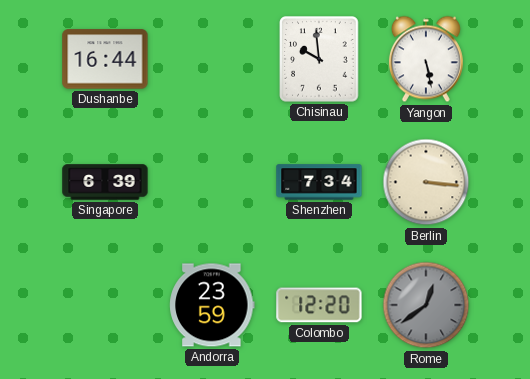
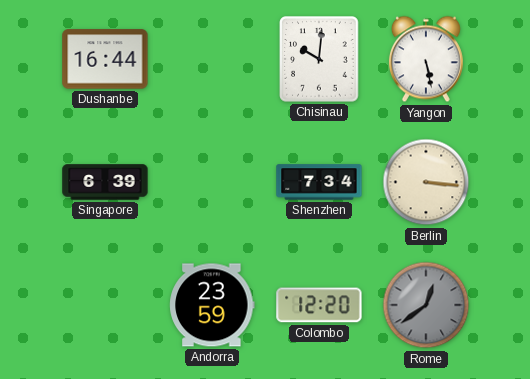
Chisinau: 9:59 -> 10:01 (319, 59)
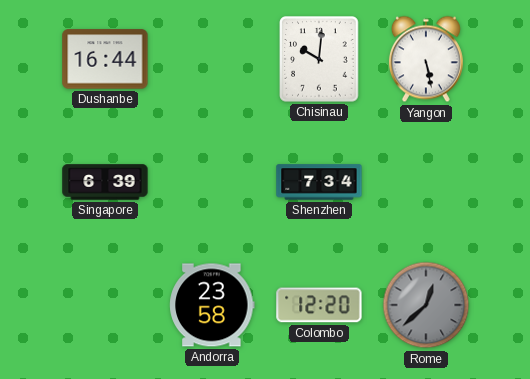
Berlin: 3:16 -> none (426, 182)
Andorra: 23:59 -> 23:58 (212, 305)
Rome: 12:39 -> 12:38 (426, 305)
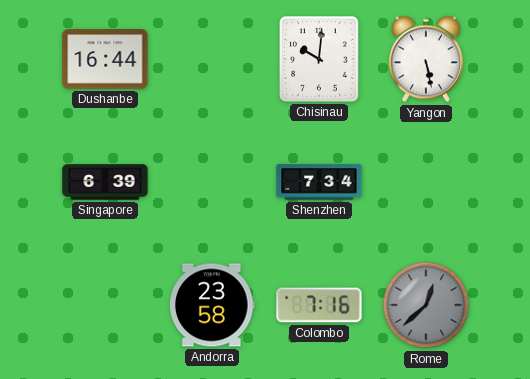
Colombo: 12:20 -> 7:16 (319, 305)
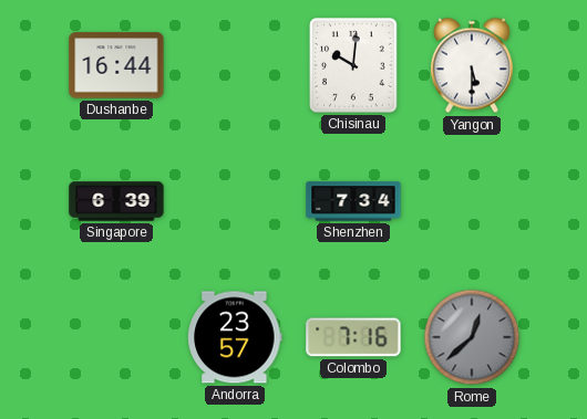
Yangon: 5:28 -> 5:30 (472, 65)
Andorra: 23:58 -> 23:57 (235, 337)
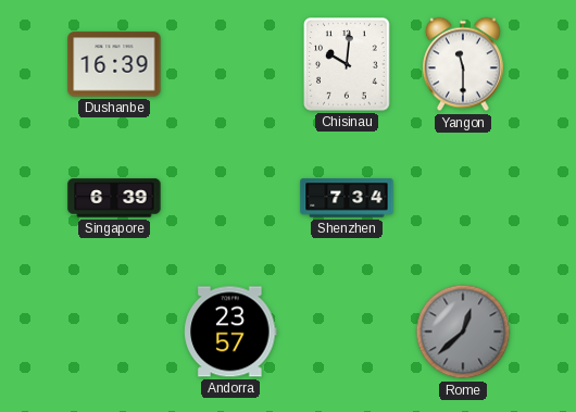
Dushanbe: 16:44 -> 16:39 (114, 64)
Yangon: 5:30 -> 11:30 (463, 64)
Colombo: 7:16 -> none (353, 337)
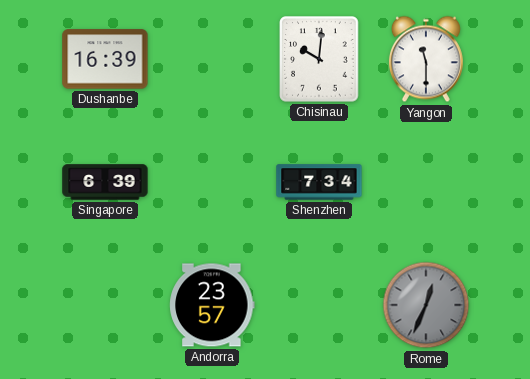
Rome: 12:38 -> 12:34 (426, 305)
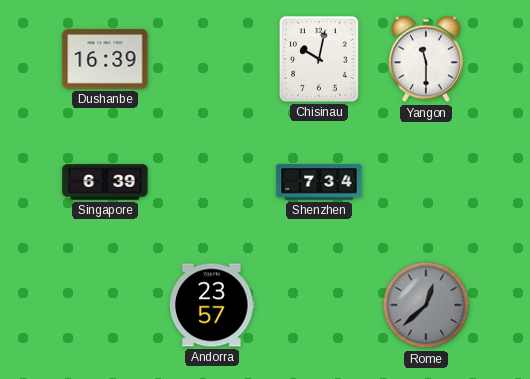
Chisinau: 10:01 -> 10:02 (319, 59)
Rome: 12:34 -> 12:38 (426, 305)
